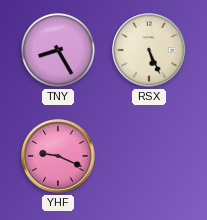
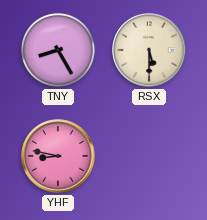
RSX: 5:26 -> 5:30 (149, 50)
YHF: 9:19 -> 8:47 (58, 156)
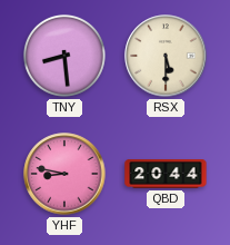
TNY: 8:25 -> 8:29 (64, 56)
QBD: none -> 20:44 (166, 174)
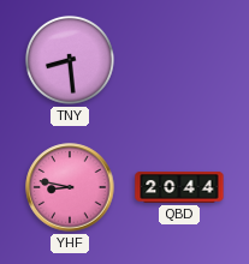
RSX: 5:30 -> none (166, 56)
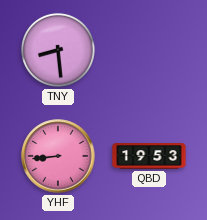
YHF: 8:47 -> 8:44 (58, 156)
QBD: 20:44 -> 19:53 (149, 156)
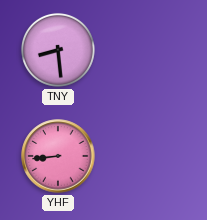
QBD: 19:53 -> none (149, 156)
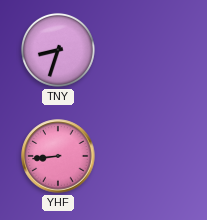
TNY: 8:29 -> 8:33 (58, 50)
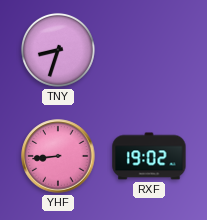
RXF: none -> 19:02 (149, 156)
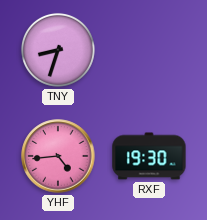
YHF: 8:44 -> 4:44 (58, 156)
RXF: 19:02 -> 19:30 (149, 156)
